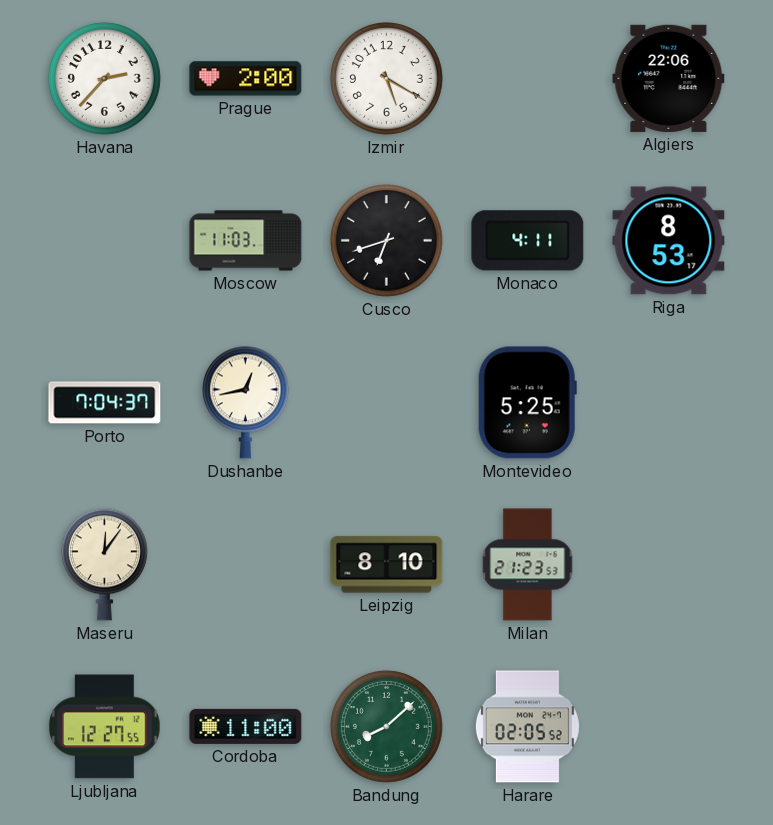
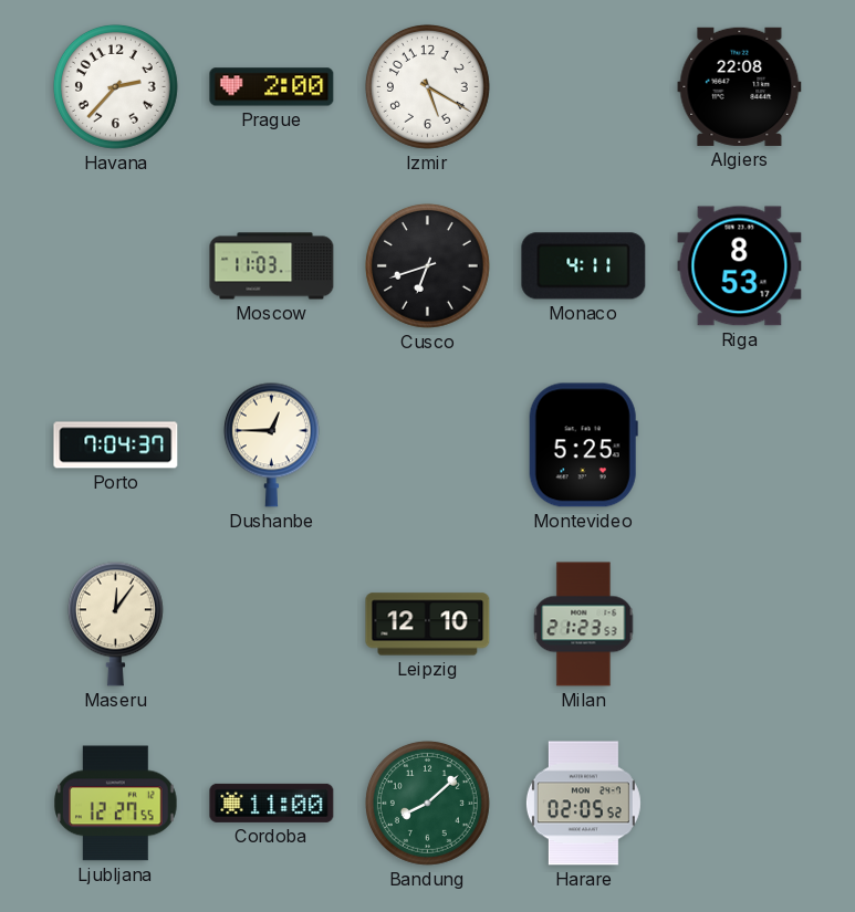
Algiers: 22:06 -> 22:08 (740, 86)
Dushanbe: 12:43 -> 12:45 (271, 444)
Leipzig: 8:10 -> 12:10 (428, 625)
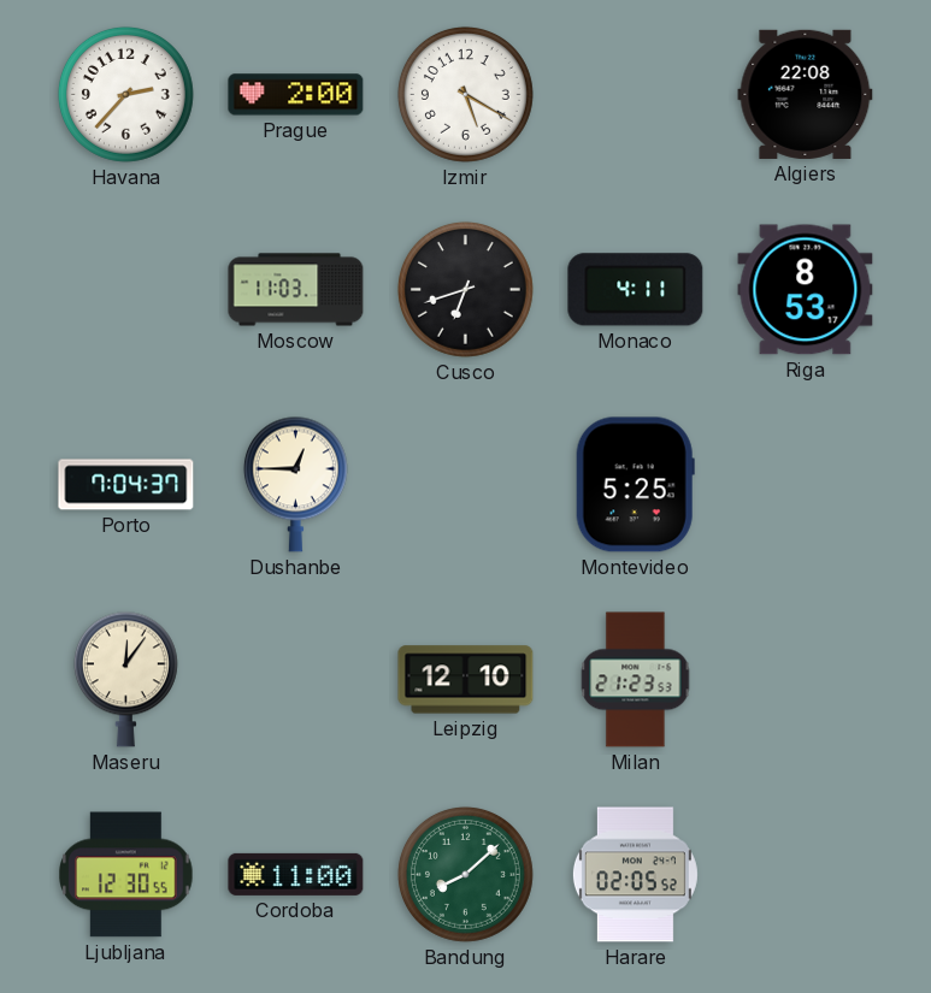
Ljubljana: 12:27 -> 12:30 (126, 875)
